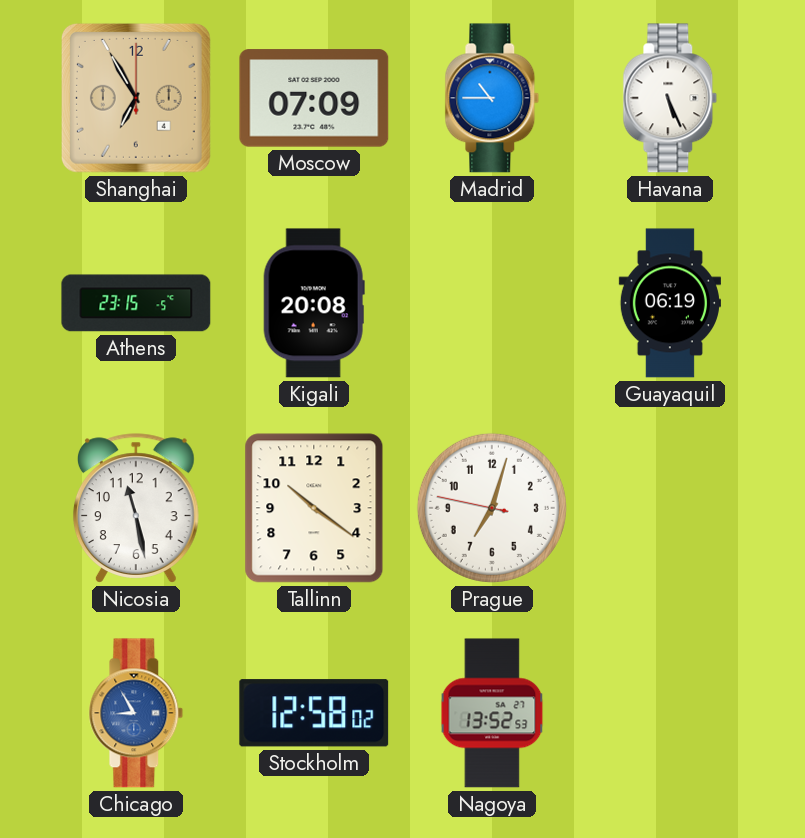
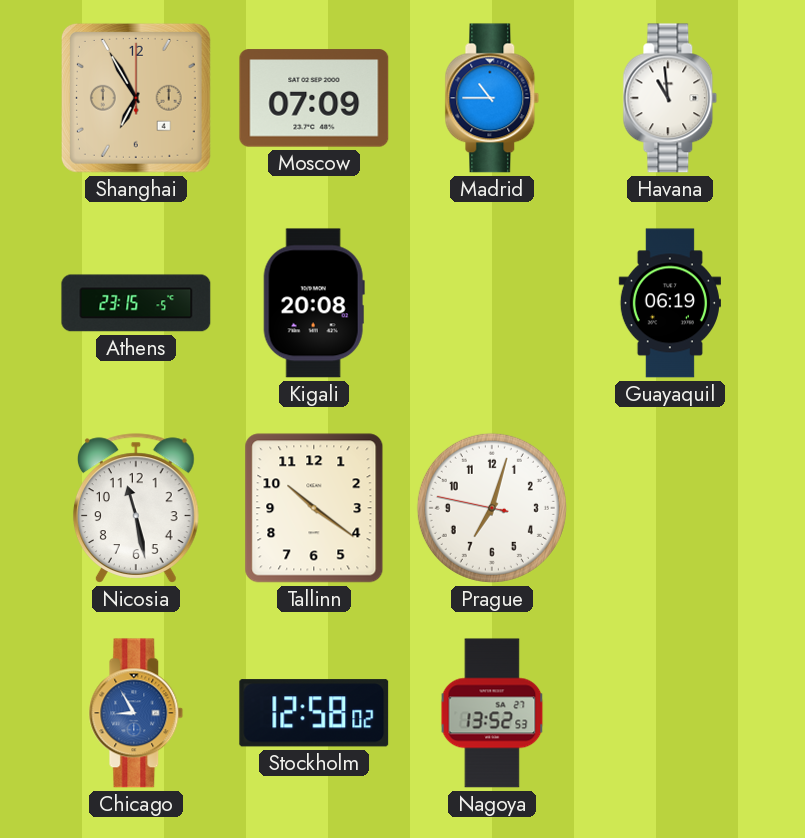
Havana: 5:26 -> 10:59 (670, 98)
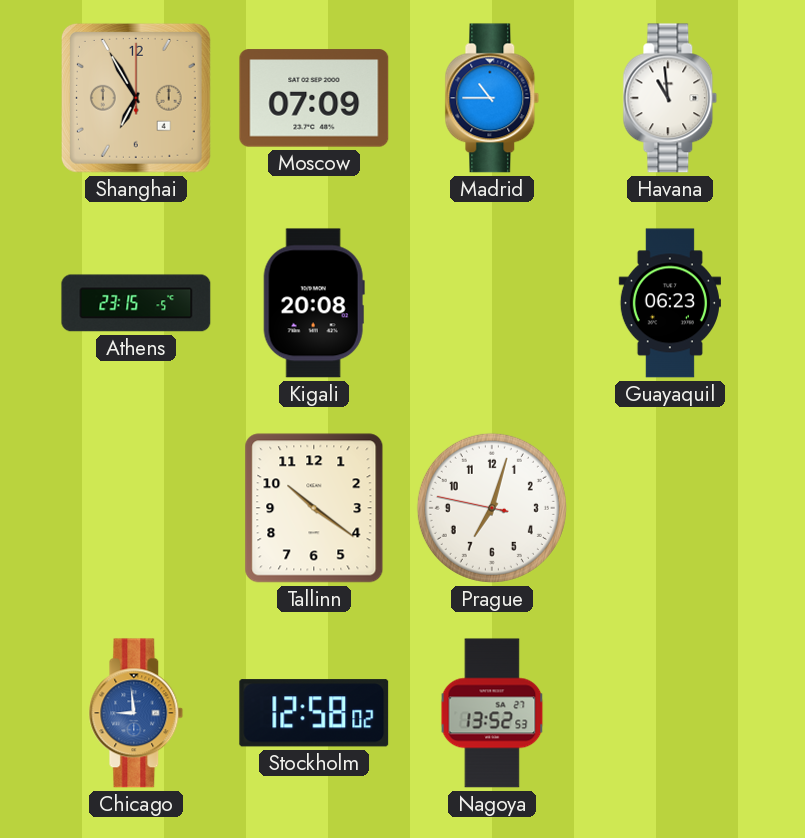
Guayaquil: 06:19 -> 06:23 (670, 303)
Nicosia: 11:28 -> none (136, 508)
Chicago: 8:55 -> 8:59 (136, 713)
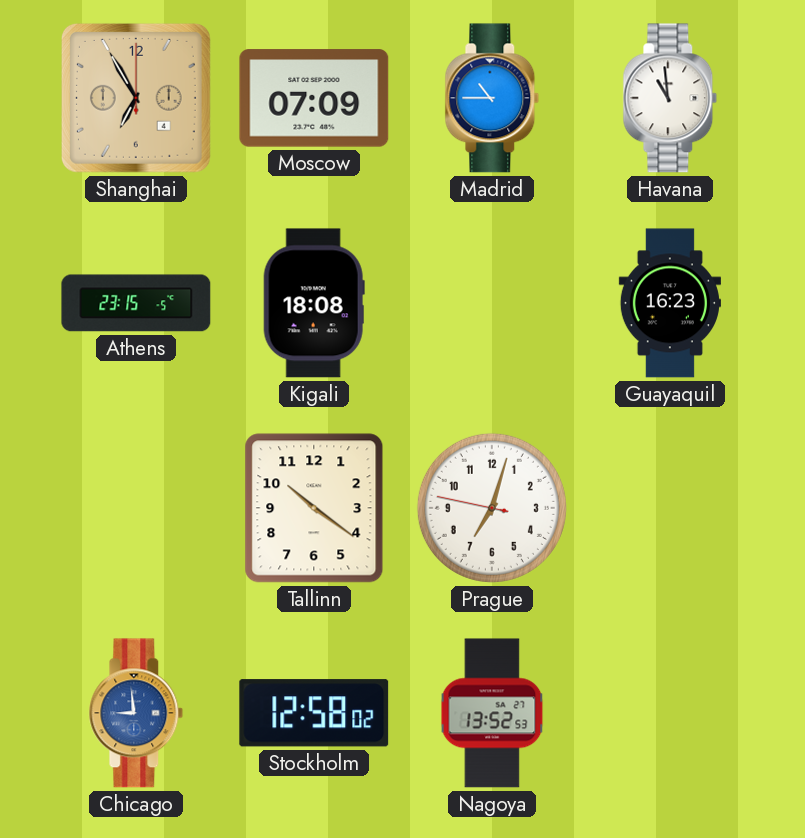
Kigali: 20:08 -> 18:08 (314, 303)
Guayaquil: 06:23 -> 16:23 (670, 303)
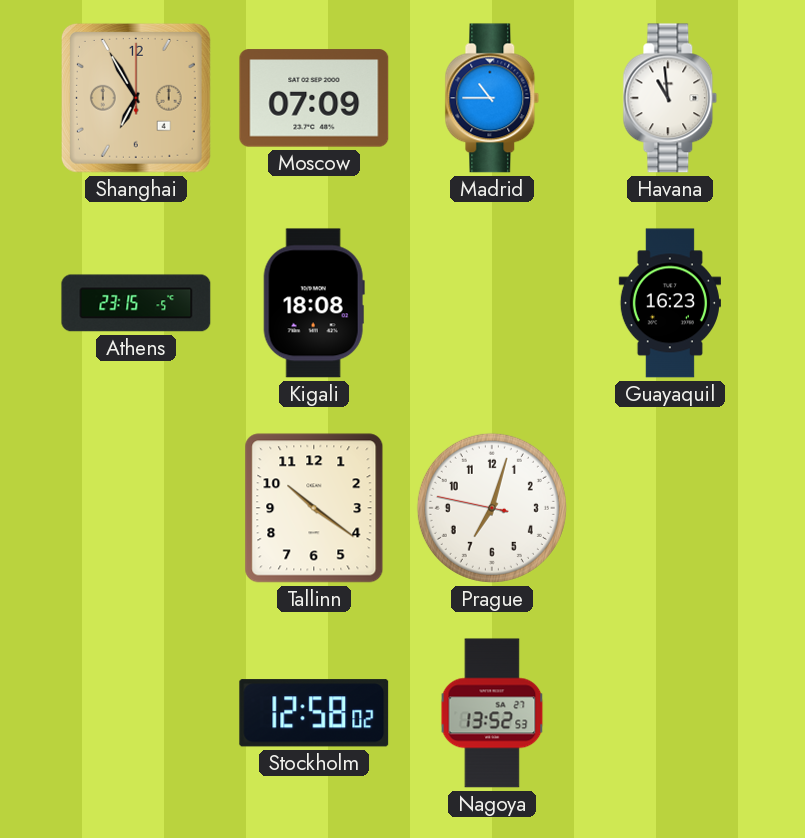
Chicago: 8:59 -> none (136, 713)
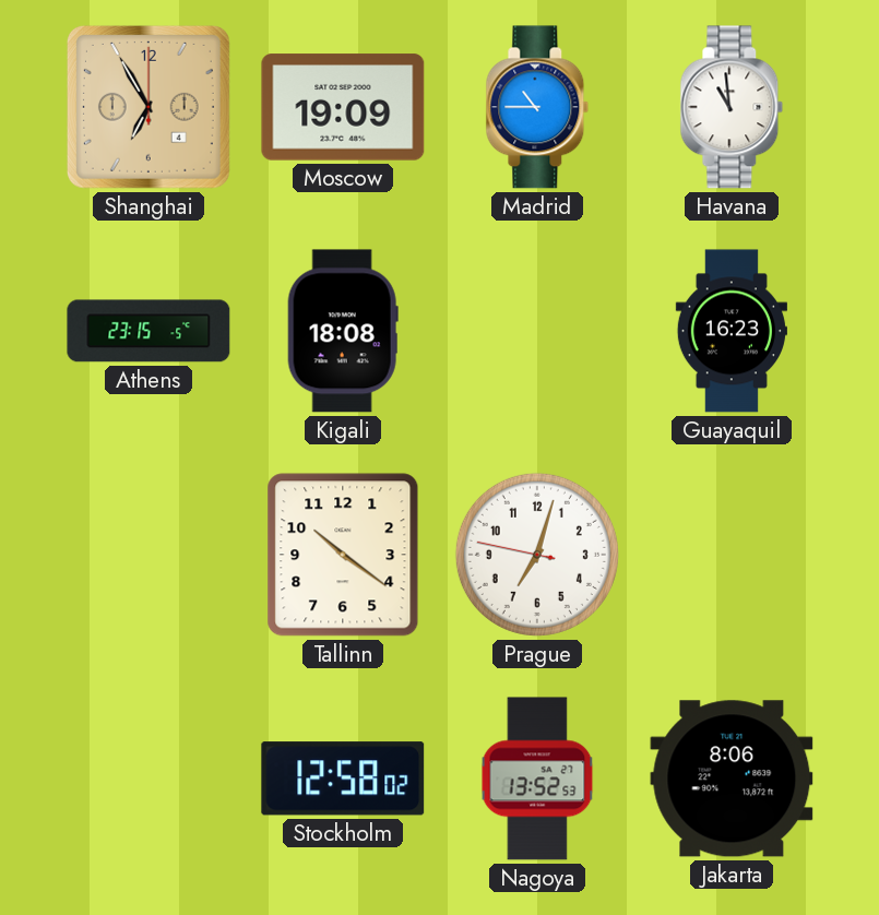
Moscow: 07:09 -> 19:09 (343, 107)
Jakarta: none -> 8:06 (732, 779)
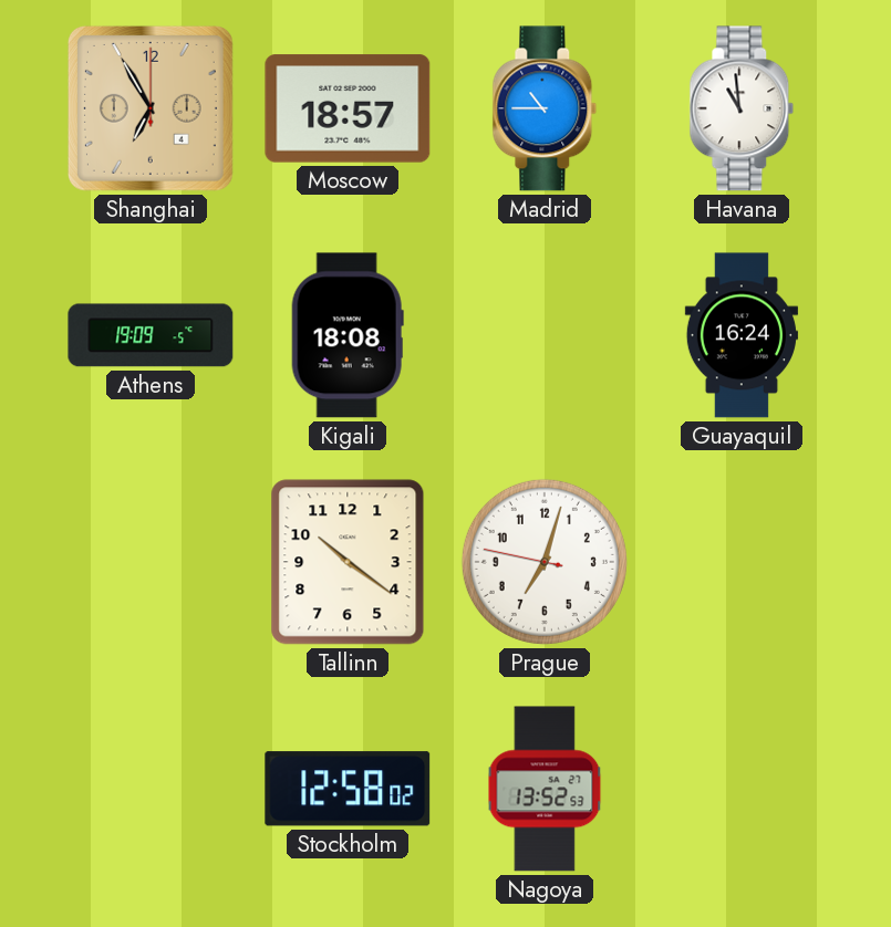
Moscow: 19:09 -> 18:57 (348, 108)
Athens: 23:15 -> 19:09 (151, 335)
Guayaquil: 16:23 -> 16:24 (742, 335)
Jakarta: 8:06 -> none (732, 779)
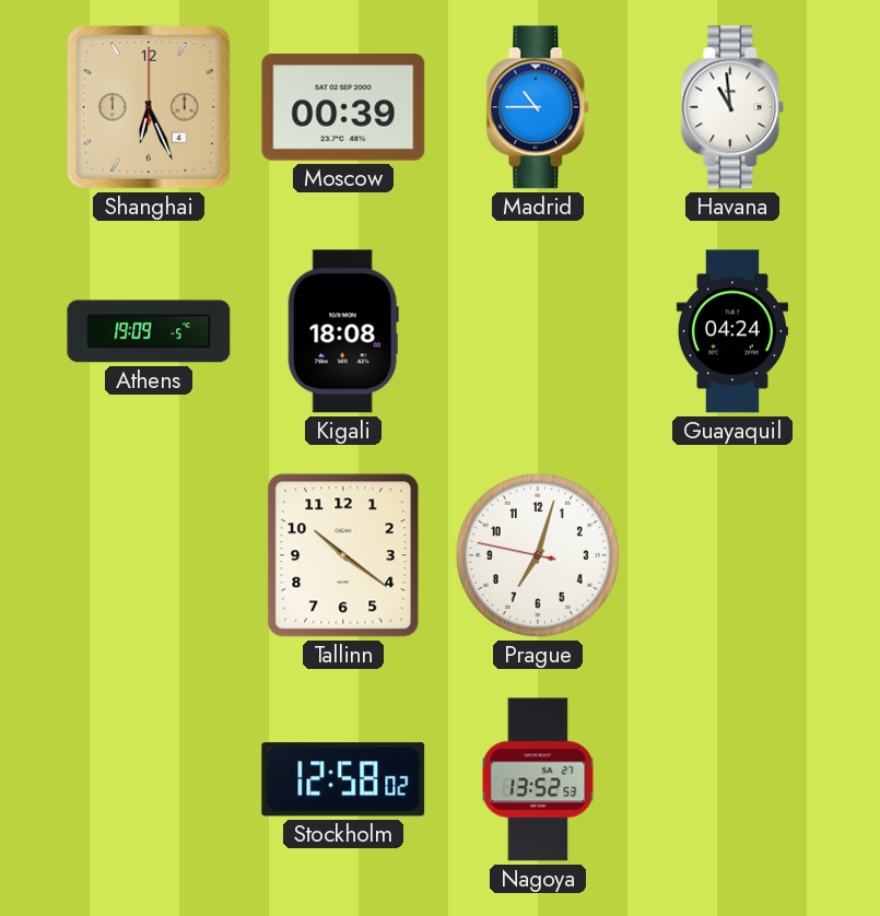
Shanghai: 6:55 -> 6:26 (149, 107)
Moscow: 18:57 -> 00:39 (343, 107)
Guayaquil: 16:24 -> 04:24 (732, 331)
